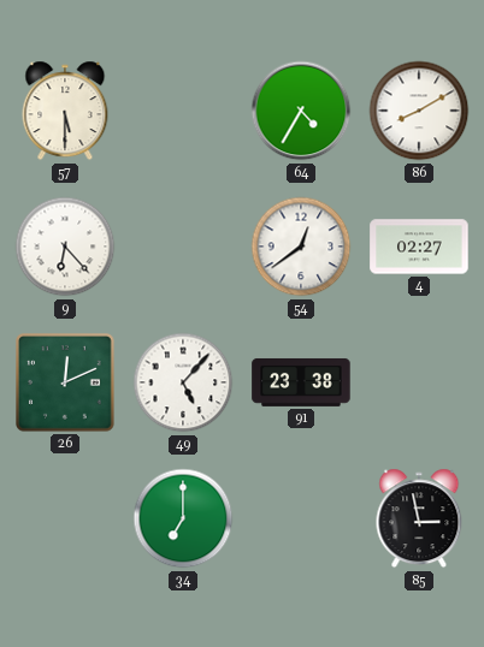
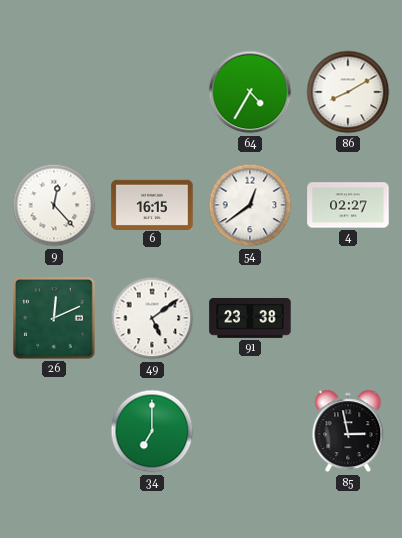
57: 5:30 -> none (65, 111)
9: 6:23 -> 12:23 (54, 205)
6: none -> 16:15 (152, 204)
49: 5:07 -> 5:09 (152, 318)
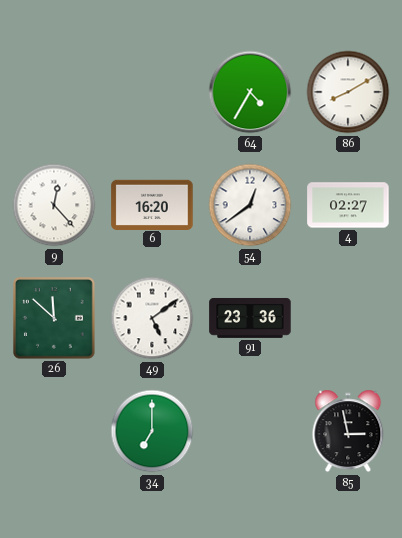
6: 16:15 -> 16:20 (152, 204)
26: 12:11 -> 11:52 (55, 319)
91: 23:38 -> 23:36 (250, 318)
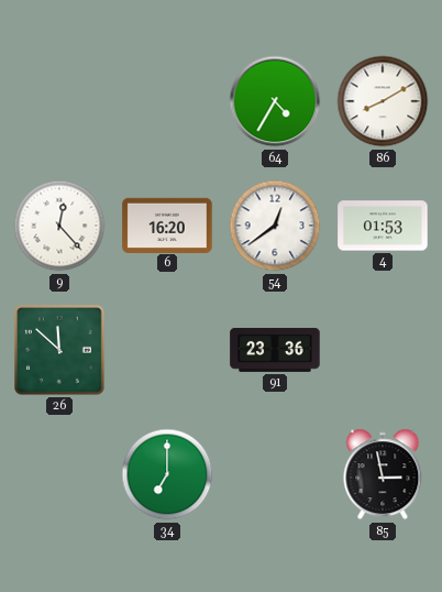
4: 02:27 -> 01:53 (383, 226)
49: 5:09 -> none (152, 318)
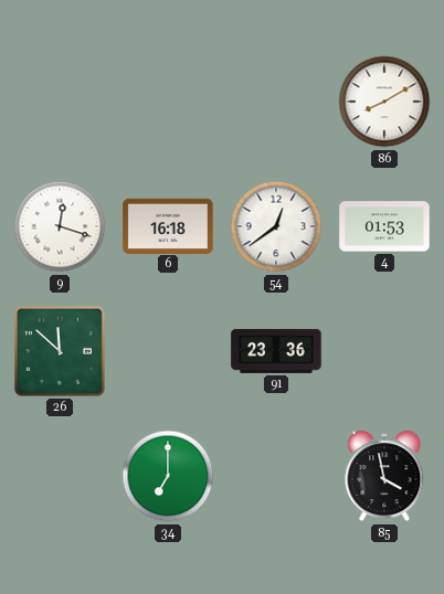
64: 4:35 -> none (275, 101)
9: 12:23 -> 12:18 (60, 226)
6: 16:20 -> 16:18 (168, 225)
85: 2:58 -> 3:58 (384, 476)
